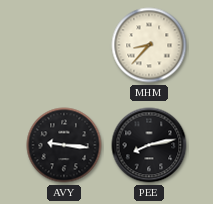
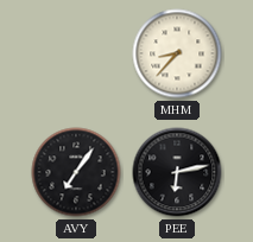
AVY: 9:16 -> 7:06 (76, 172)
PEE: 8:13 -> 6:13 (177, 172)
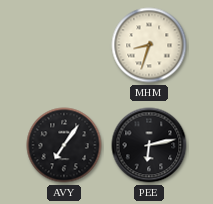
MHM: 8:37 -> 8:33 (149, 45)
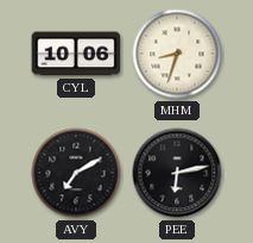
CYL: none -> 10:06 (76, 54)
AVY: 7:06 -> 7:10 (76, 173)
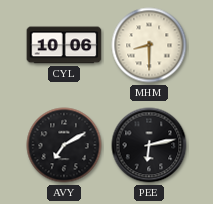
MHM: 8:33 -> 8:30 (149, 45)
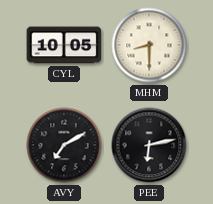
CYL: 10:06 -> 10:05 (64, 45)
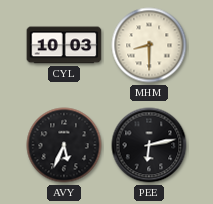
CYL: 10:05 -> 10:03 (64, 45)
AVY: 7:10 -> 5:34 (64, 145)
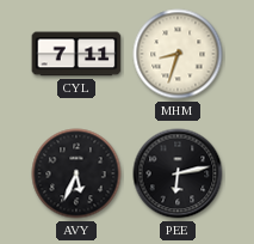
CYL: 10:03 -> 7:11 (76, 54)
MHM: 8:30 -> 8:33 (178, 54)
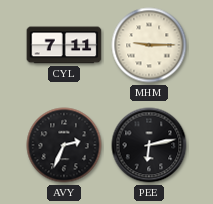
MHM: 8:33 -> 9:15 (149, 45)
AVY: 5:34 -> 2:34 (64, 145)
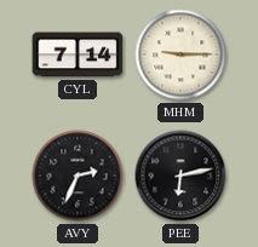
CYL: 7:11 -> 7:14 (78, 54)
